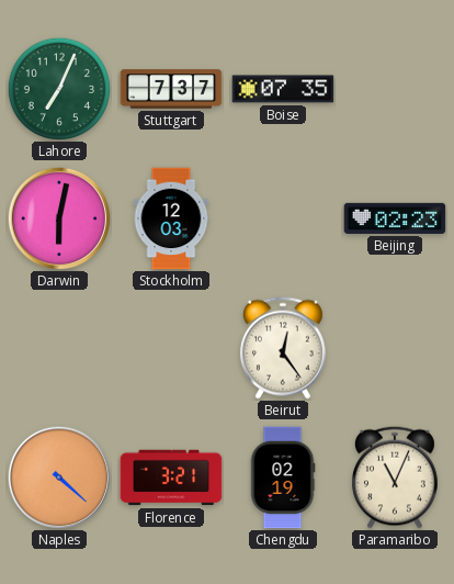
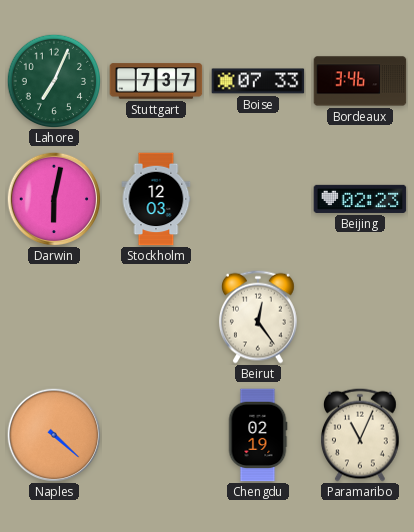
Boise: 07:35 -> 07:33 (258, 81)
Bordeaux: none -> 3:46 (360, 81)
Florence: 3:21 -> none (171, 478)
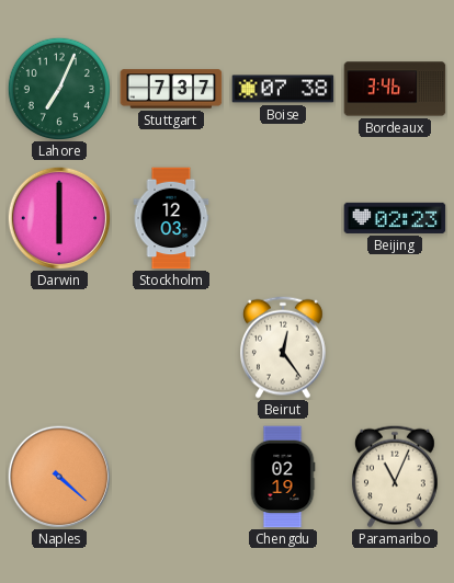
Boise: 07:33 -> 07:38 (283, 89)
Darwin: 6:02 -> 6:00 (59, 218)
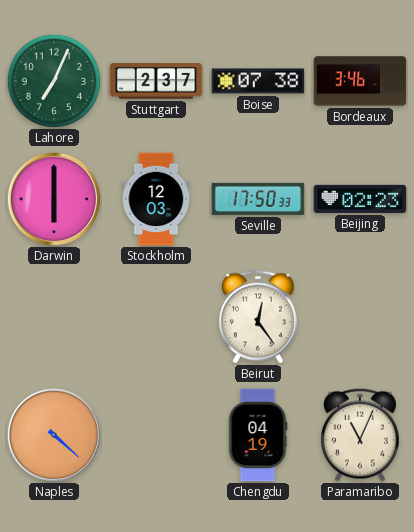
Stuttgart: 7:37 -> 2:37 (156, 81)
Seville: none -> 17:50 (258, 199)
Chengdu: 02:19 -> 04:19 (258, 435)
